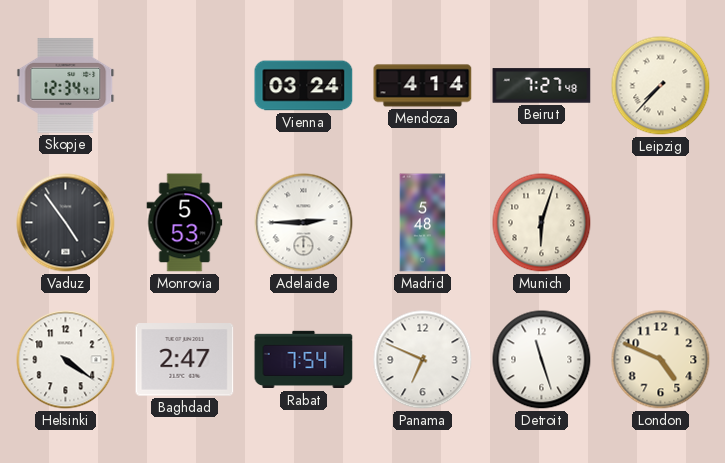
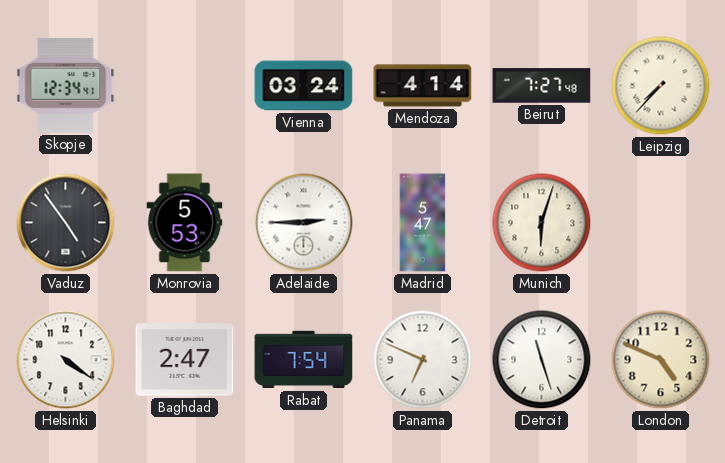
Madrid: 5:48 -> 5:47 (423, 223)
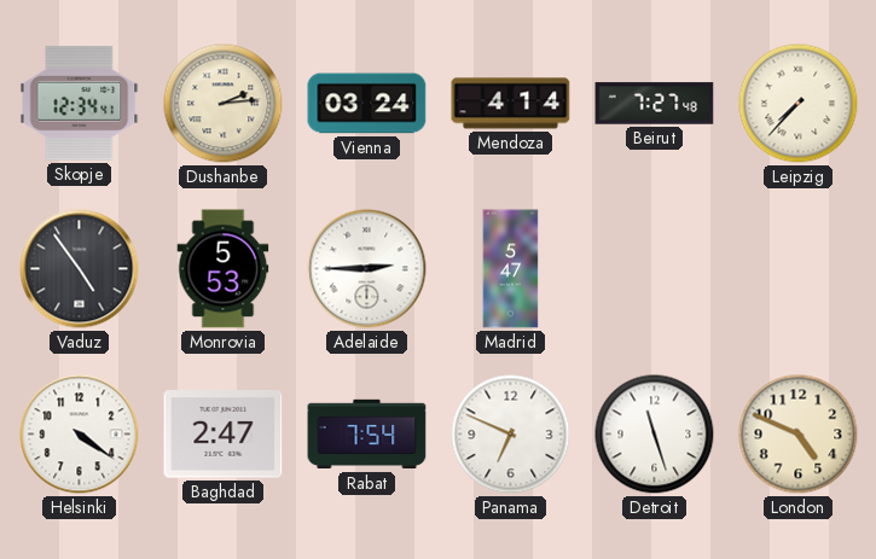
Dushanbe: none -> 2:14 (224, 104)
Munich: 6:03 -> none (542, 223)
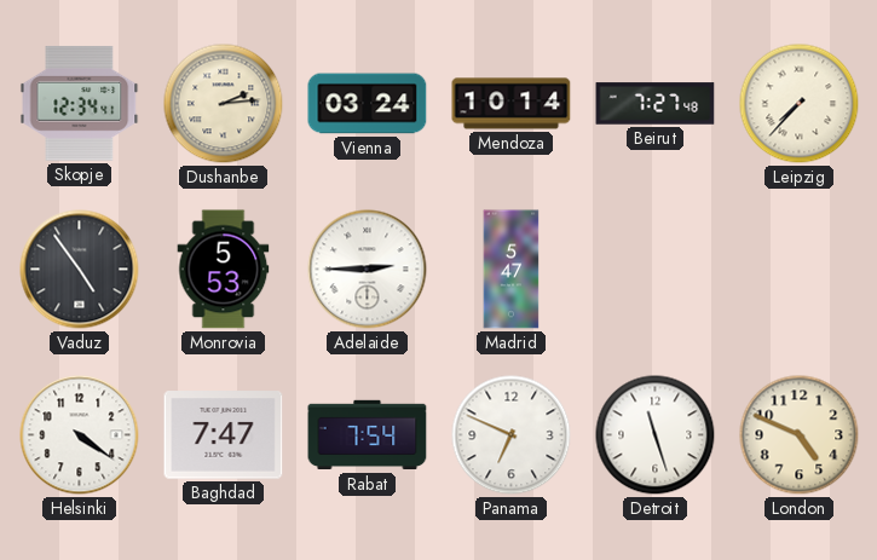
Mendoza: 4:14 -> 10:14 (512, 104)
Baghdad: 2:47 -> 7:47 (224, 435)
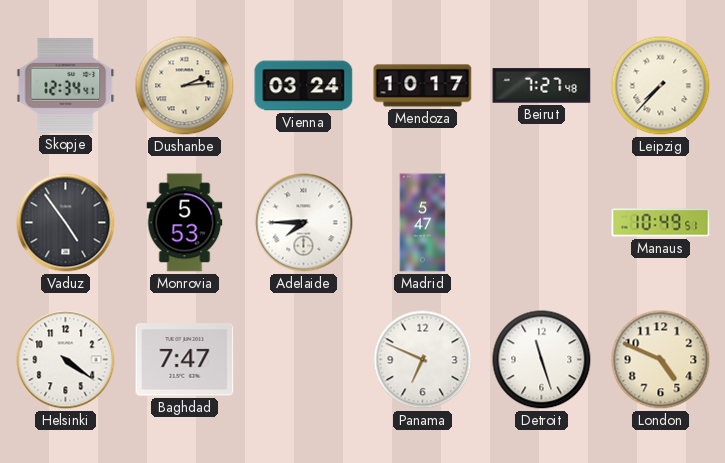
Mendoza: 10:14 -> 10:17 (423, 86)
Adelaide: 2:45 -> 7:45 (304, 223)
Manaus: none -> 10:49 (661, 223)
Rabat: 7:54 -> none (368, 435)
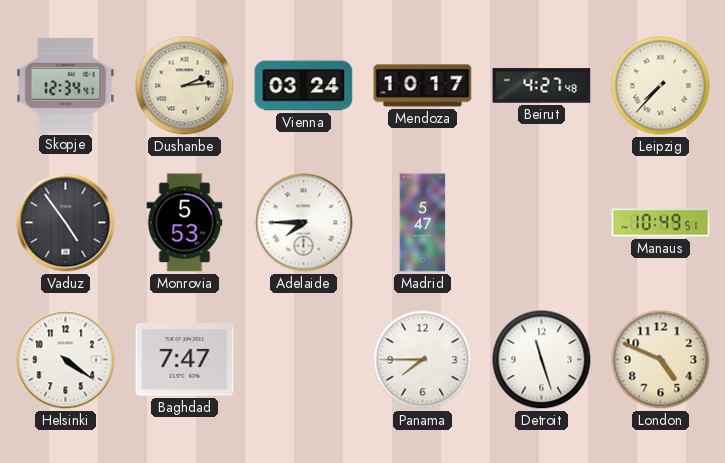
Beirut: 7:27 -> 4:27 (542, 86)
Panama: 6:49 -> 7:45 (423, 360)
